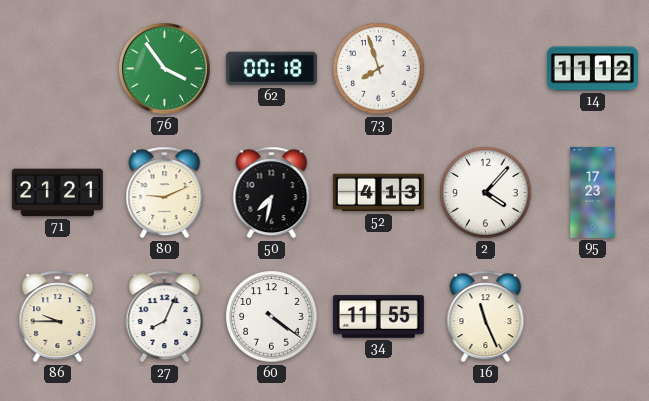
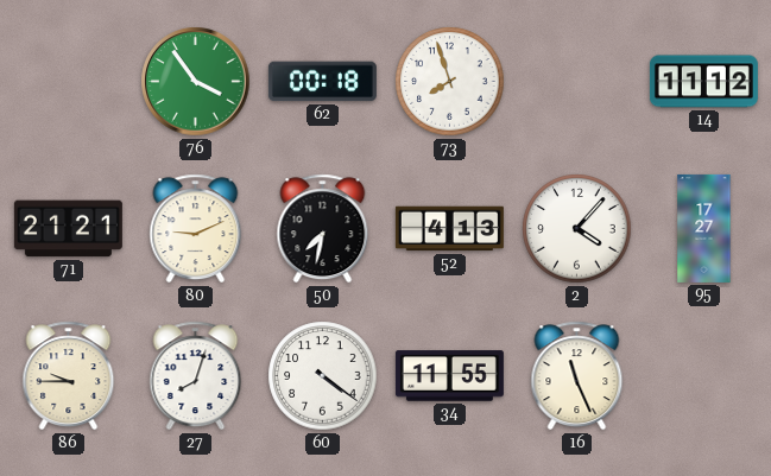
95: 17:23 -> 17:27 (704, 228)
27: 8:04 -> 8:03 (196, 376)
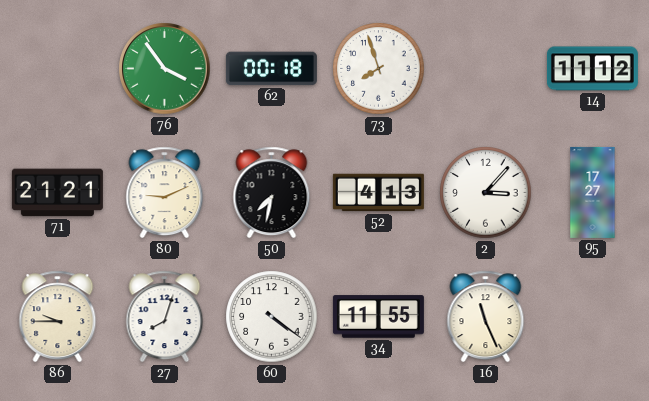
2: 4:07 -> 3:07 (486, 193)
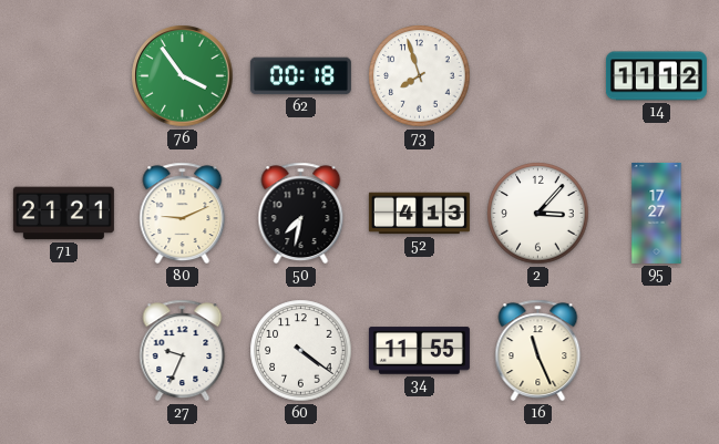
86: 9:45 -> none (58, 317)
27: 8:03 -> 9:34 (183, 351)
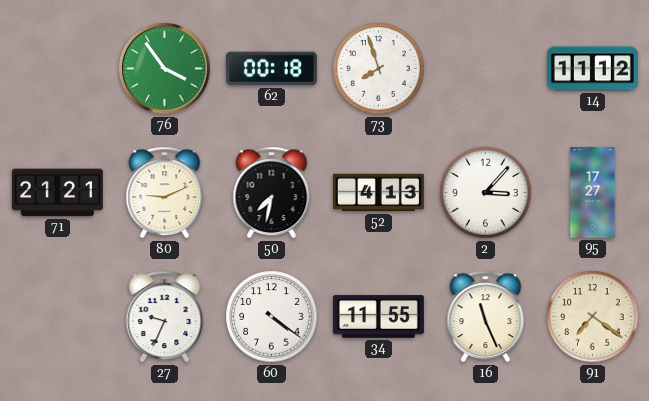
91: none -> 7:21 (593, 317)
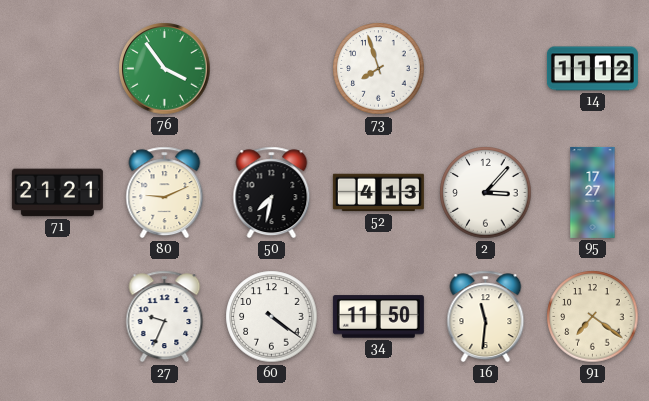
62: 00:18 -> none (271, 69)
34: 11:55 -> 11:50 (378, 317)
16: 11:26 -> 11:31 (486, 317)
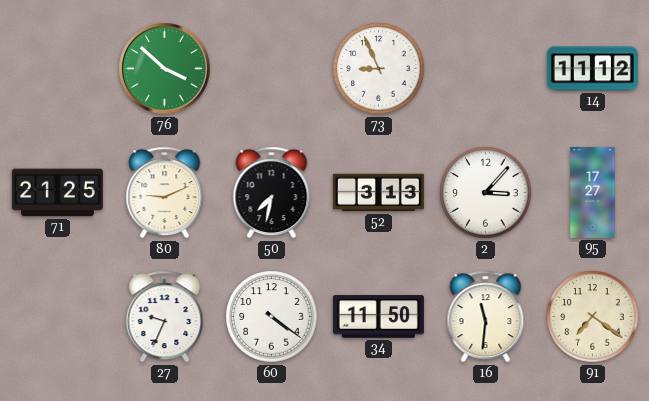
76: 3:54 -> 3:52 (165, 69)
73: 7:57 -> 8:56 (379, 69)
71: 21:21 -> 21:25 (57, 193)
52: 4:13 -> 3:13 (378, 193)
